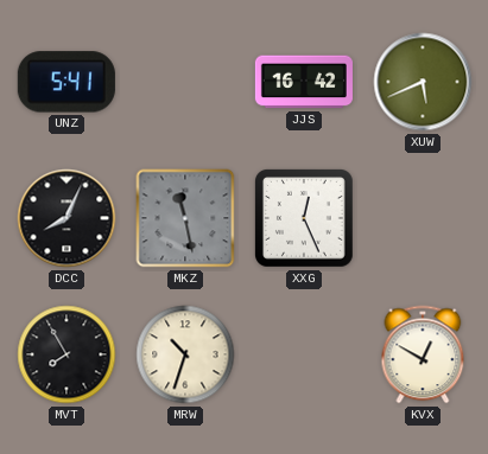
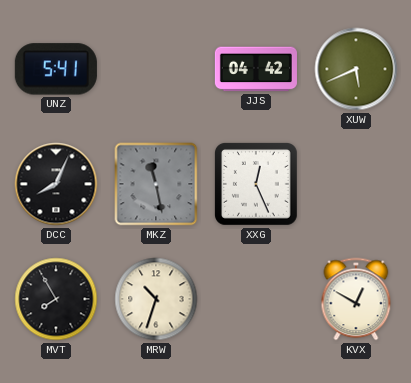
JJS: 16:42 -> 04:42 (256, 69)
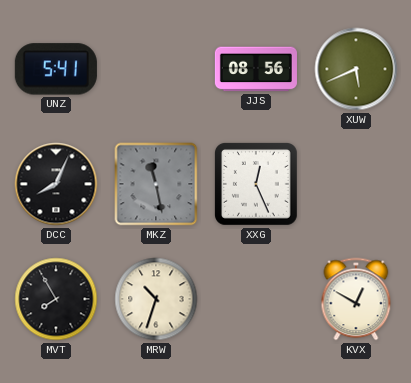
JJS: 04:42 -> 08:56 (256, 69)
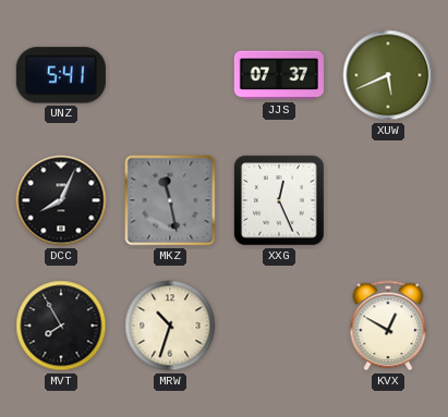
JJS: 08:56 -> 07:37 (279, 75)
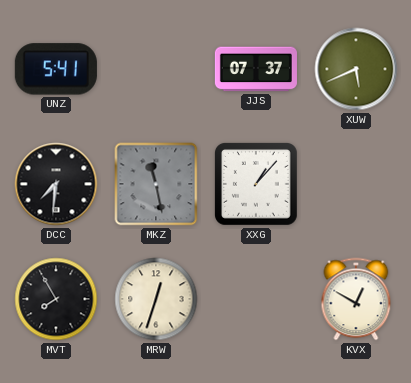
DCC: 8:04 -> 7:31 (56, 184)
XXG: 12:26 -> 1:07 (257, 185)
MRW: 10:33 -> 12:33 (156, 299)
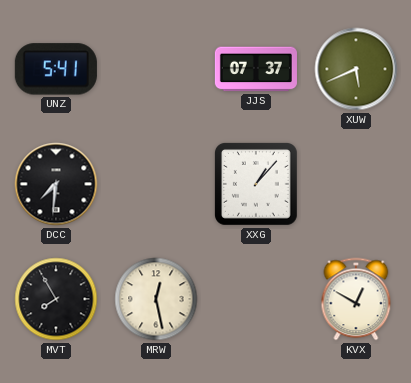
MKZ: 11:28 -> none (156, 184)
MRW: 12:33 -> 12:28 (156, 299)
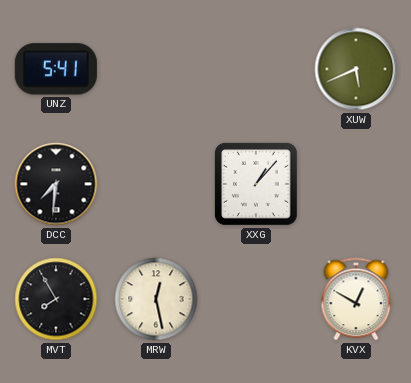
JJS: 07:37 -> none (256, 69)
